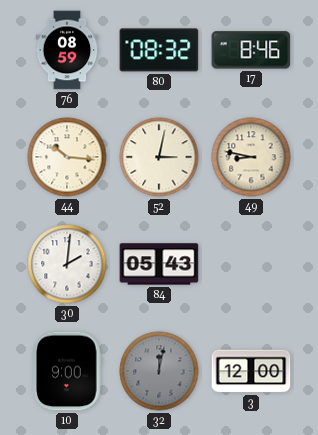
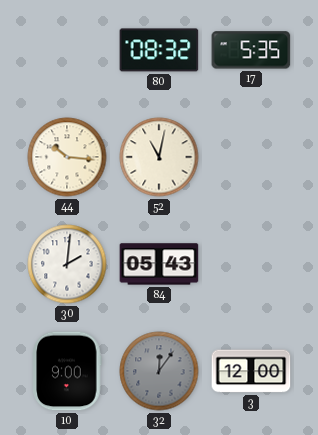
76: 08:59 -> none (67, 50)
17: 8:46 -> 5:35 (251, 50)
52: 3:02 -> 11:02 (159, 157)
49: 8:47 -> none (251, 157)
32: 12:02 -> 12:06 (159, 371)
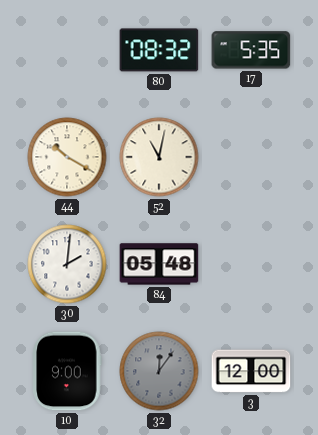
44: 10:16 -> 10:20 (67, 157)
84: 05:43 -> 05:48 (159, 264)
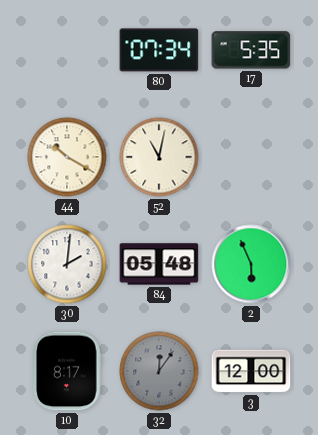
80: 08:32 -> 07:34 (159, 50)
2: none -> 5:56 (251, 264)
10: 9:00 -> 8:17 (67, 371)
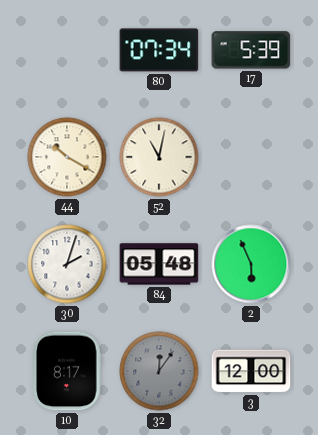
17: 5:35 -> 5:39 (251, 50)
30: 2:01 -> 2:03 (67, 264)
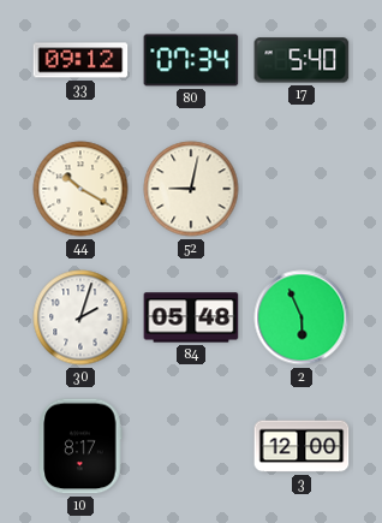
33: none -> 09:12 (80, 60)
17: 5:39 -> 5:40 (302, 60)
52: 11:02 -> 9:02 (191, 189)
32: 12:06 -> none (159, 371)
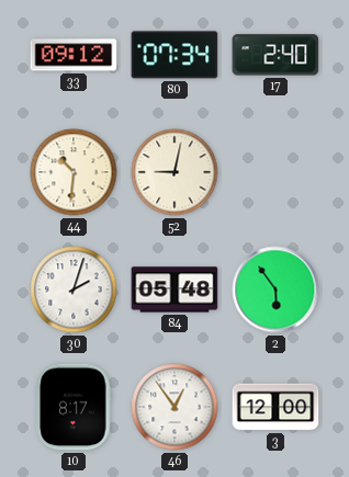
17: 5:40 -> 2:40 (275, 55)
44: 10:20 -> 10:31 (74, 172)
2: 5:56 -> 5:54 (275, 289)
46: none -> 12:54 (174, 407)
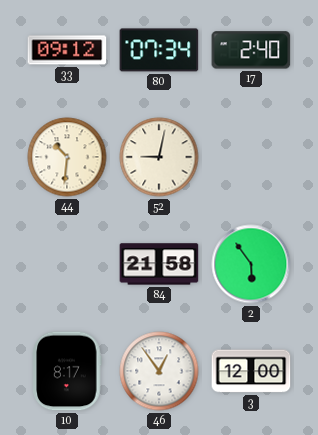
30: 2:03 -> none (74, 289)
84: 05:48 -> 21:58 (159, 264)
